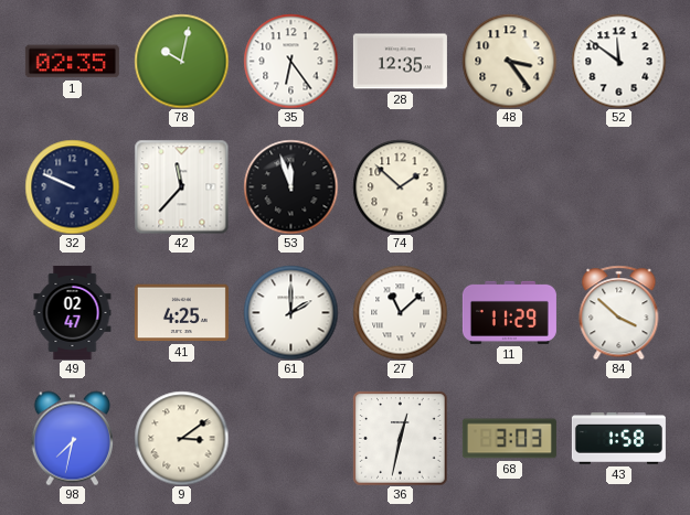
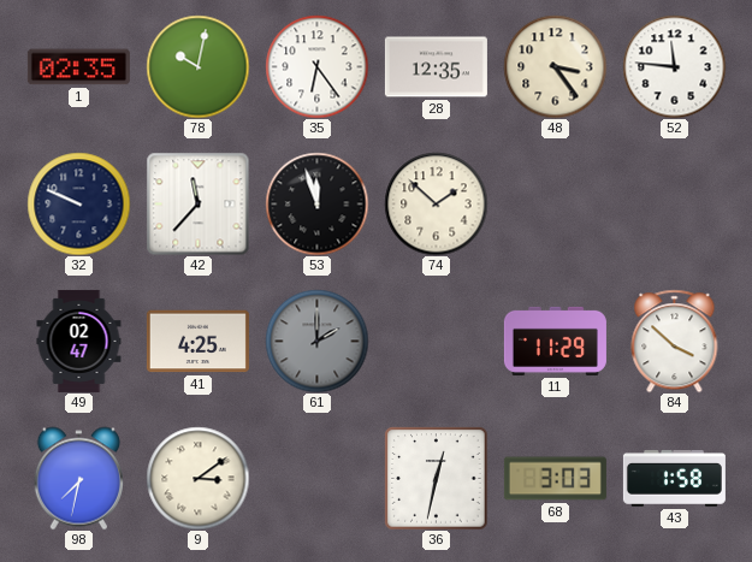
52: 11:51 -> 11:46 (674, 66)
61 dial: white -> grey (316, 341)
27: 11:08 -> none (400, 312)
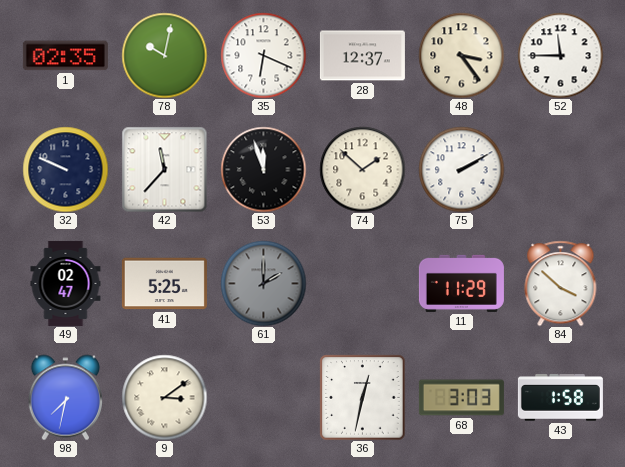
35: 6:24 -> 6:19 (263, 55)
28: 12:35 -> 12:37 (362, 56)
52: 11:46 -> 11:45 (560, 55)
75: none -> 2:10 (461, 169)
41: 4:25 -> 5:25 (164, 284)
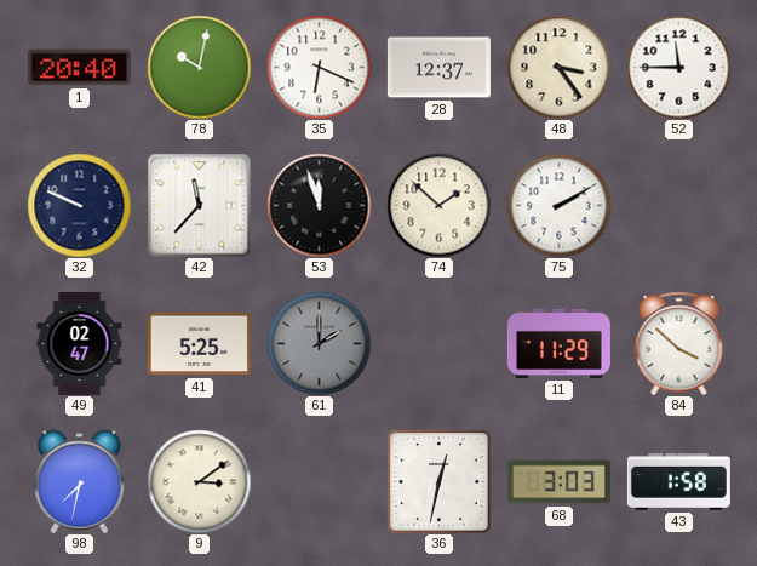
1: 02:35 -> 20:40 (79, 68)
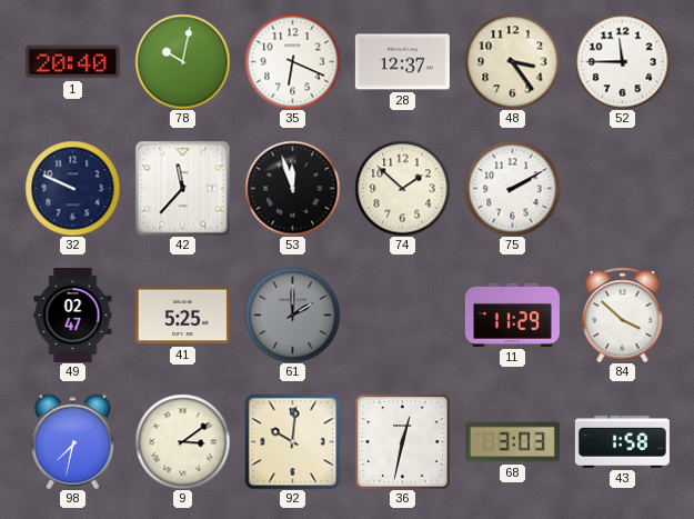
92: none -> 10:01 (292, 441)
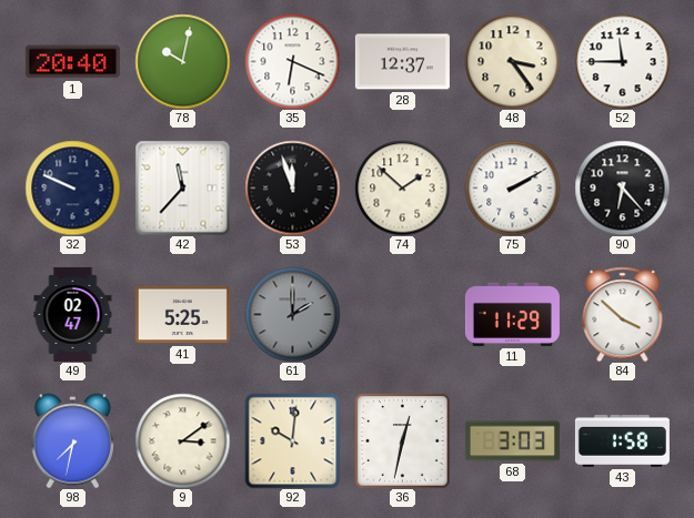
90: none -> 6:23 (622, 187)
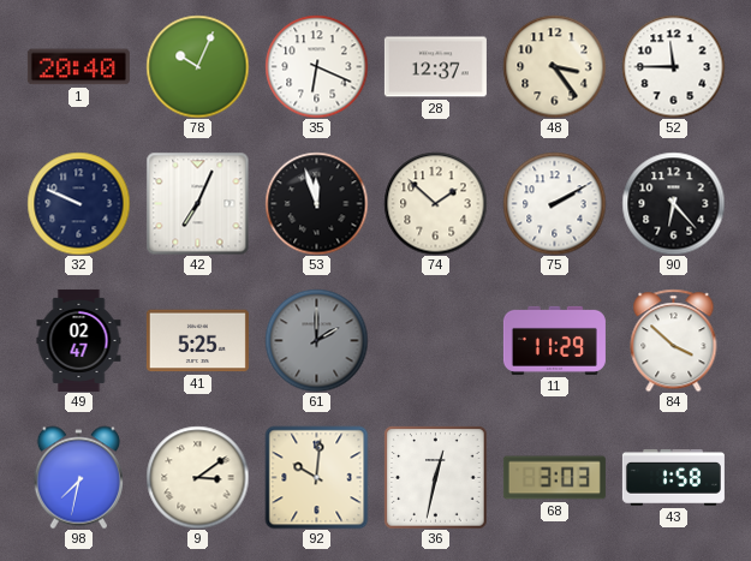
78: 10:02 -> 10:04 (197, 66)
42: 11:37 -> 7:04 (197, 203)
